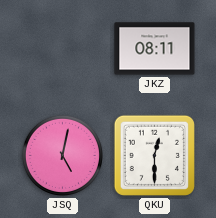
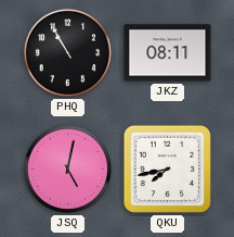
PHQ: none -> 10:55 (67, 52)
QKU: 12:30 -> 7:43 (167, 169)
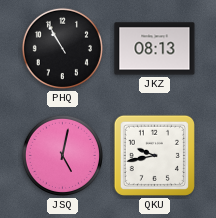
JKZ: 08:11 -> 08:13 (155, 49)
QKU: 7:43 -> 9:43 (154, 155)
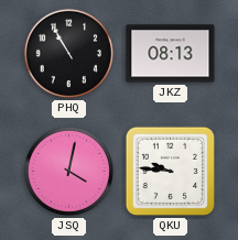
JSQ: 5:02 -> 4:02 (68, 171)
QKU: 9:43 -> 9:46 (170, 171)
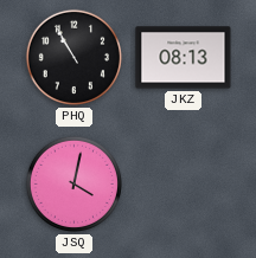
QKU: 9:46 -> none (170, 171)
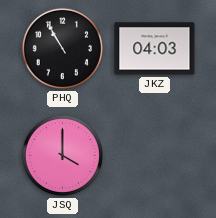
JKZ: 08:13 -> 04:03 (155, 49)
JSQ: 4:02 -> 4:00 (62, 155)
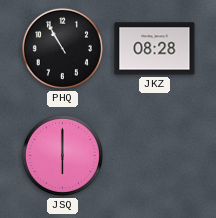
JKZ: 04:03 -> 08:28 (155, 49)
JSQ: 4:00 -> 6:00 (62, 155)
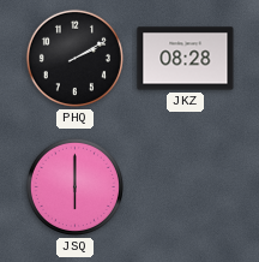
PHQ: 10:55 -> 2:10 (74, 58)
